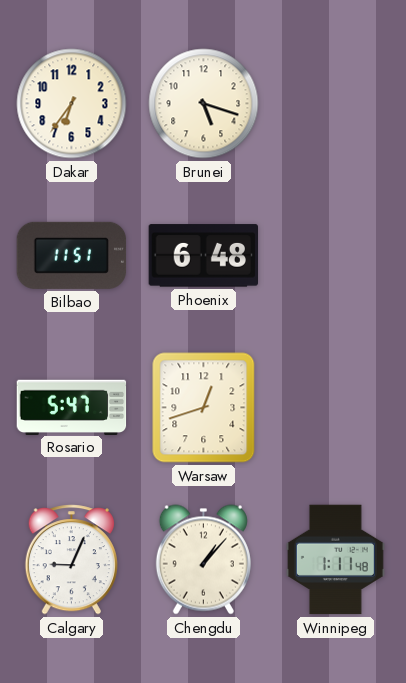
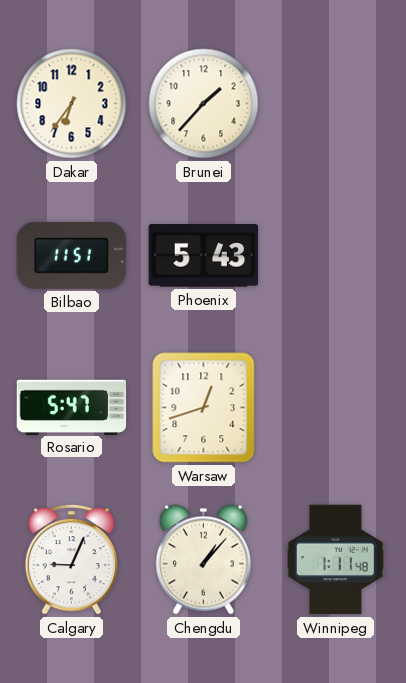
Brunei: 5:18 -> 1:37 (204, 104)
Phoenix: 6:48 -> 5:43 (204, 256)
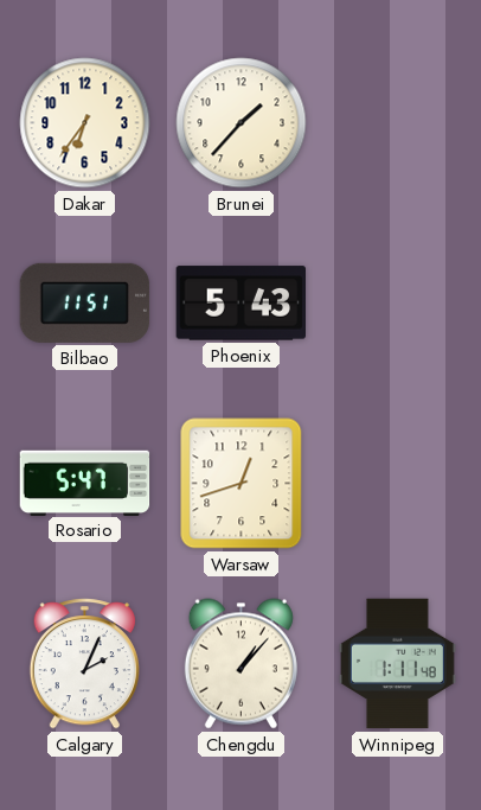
Calgary: 9:04 -> 2:04 (84, 664)
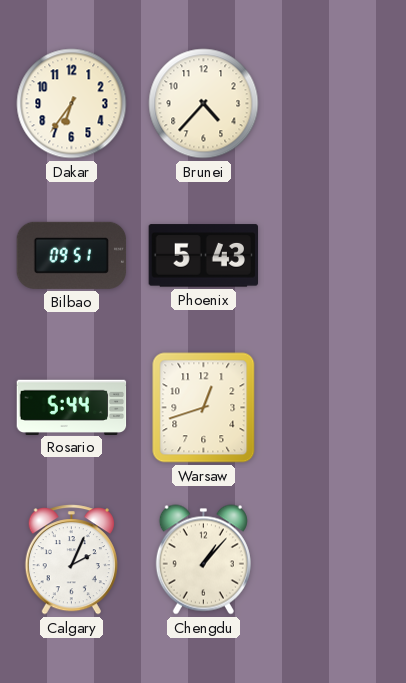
Brunei: 1:37 -> 4:37 (204, 104)
Bilbao: 11:51 -> 09:51 (72, 255)
Rosario: 5:47 -> 5:44 (72, 407)
Winnipeg: 1:11 -> none (397, 664)
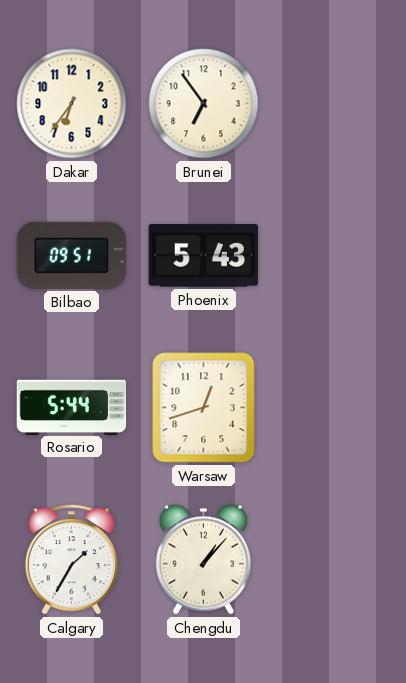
Brunei: 4:37 -> 6:54 (204, 104)
Calgary: 2:04 -> 1:35 (71, 560)
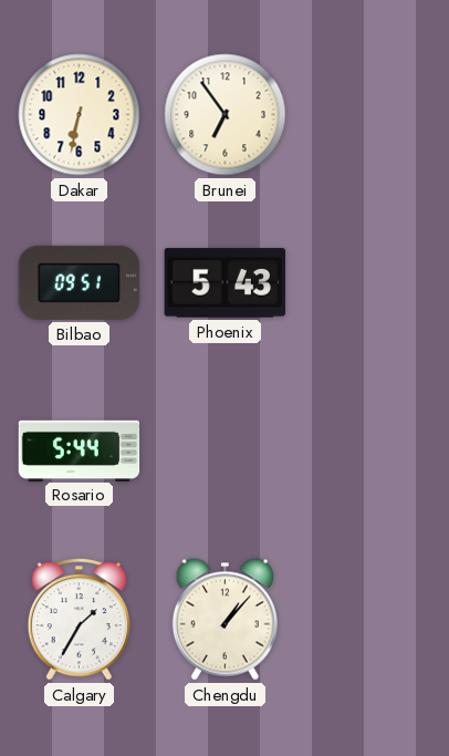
Dakar: 6:36 -> 6:32 (80, 115)
Warsaw: 12:42 -> none (204, 408)
